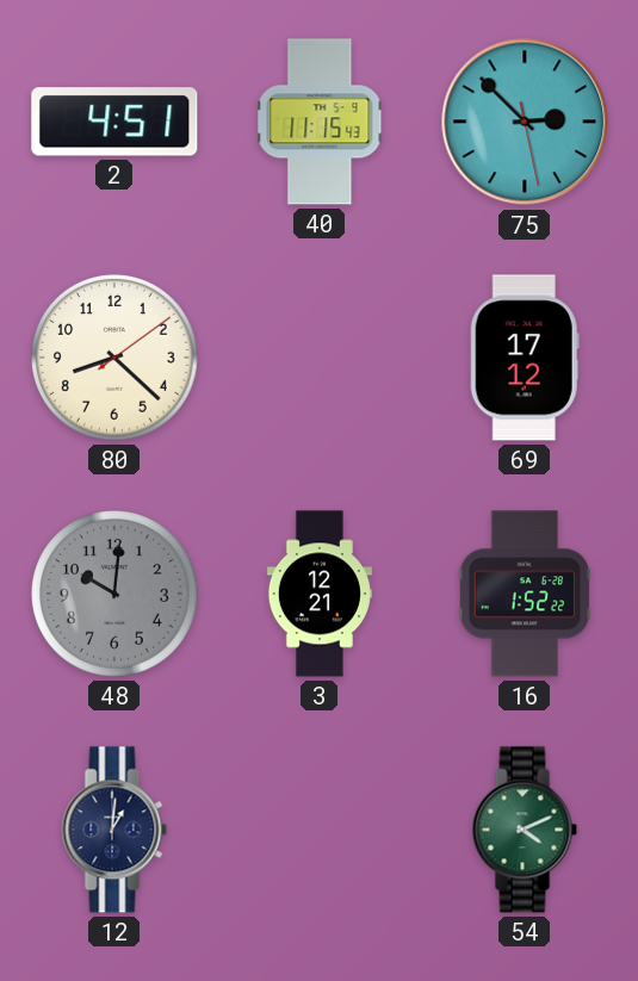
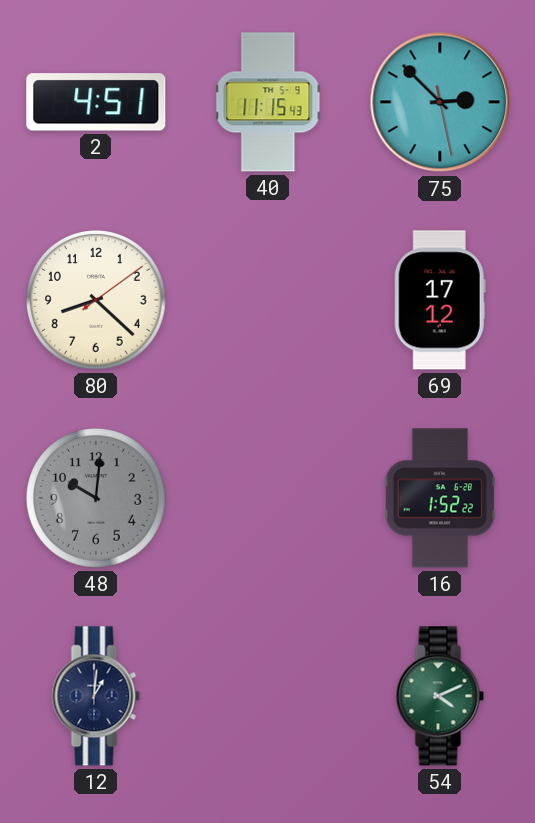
3: 12:21 -> none (320, 594)
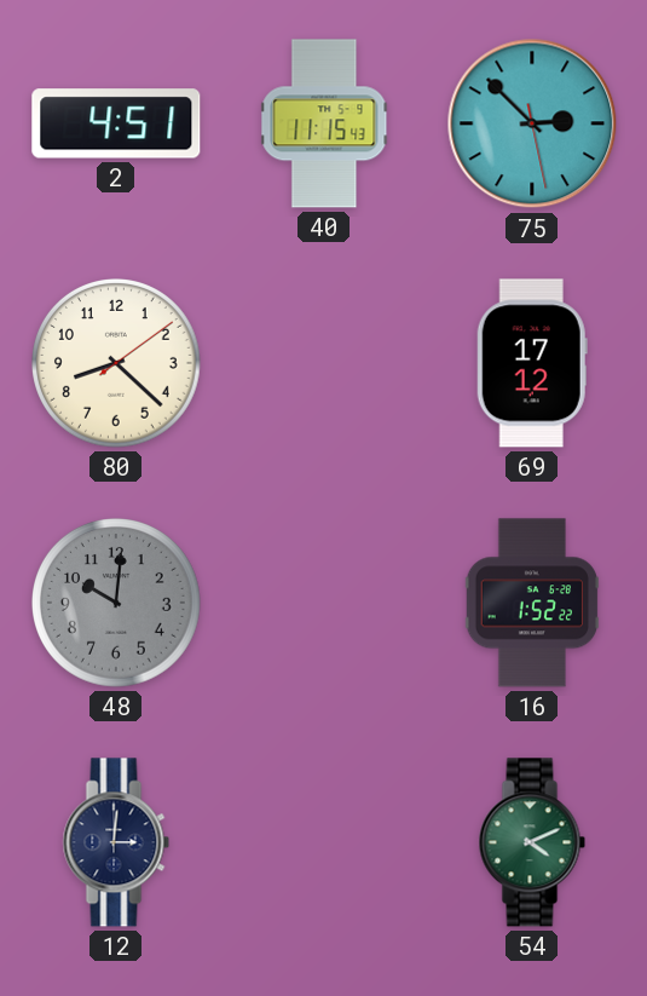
12: 1:01 -> 3:01 (116, 842)
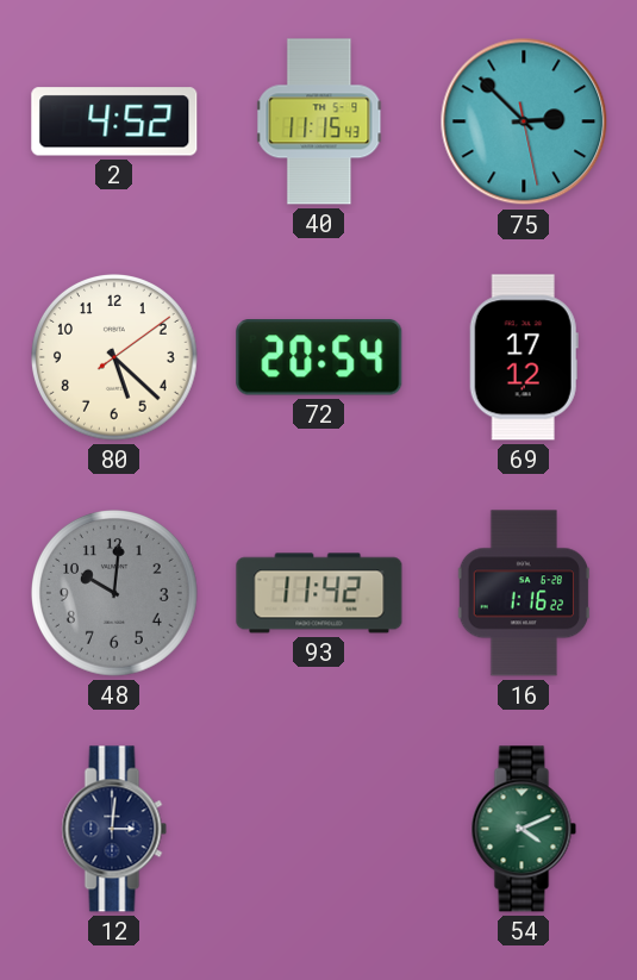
2: 4:51 -> 4:52 (114, 121)
80: 8:22 -> 5:22 (115, 358)
72: none -> 20:54 (319, 357)
93: none -> 11:42 (319, 593)
16: 1:52 -> 1:16 (524, 593)
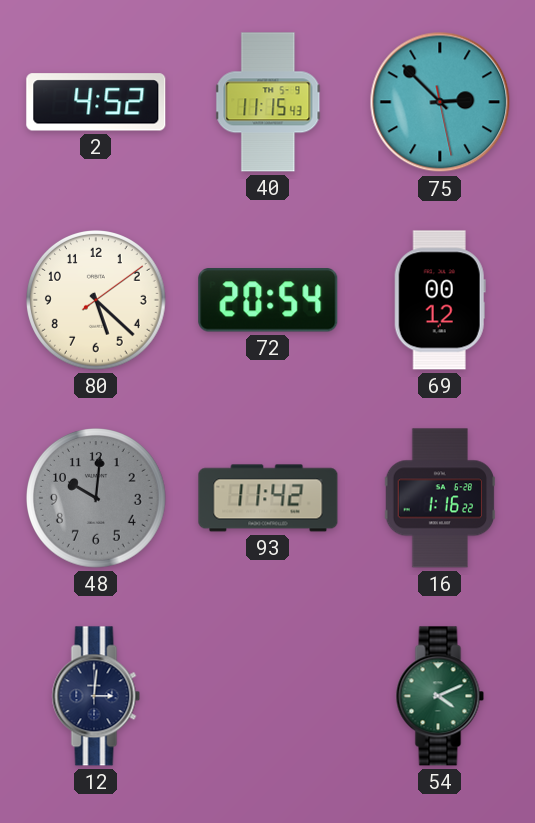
69: 17:12 -> 00:12 (440, 300)
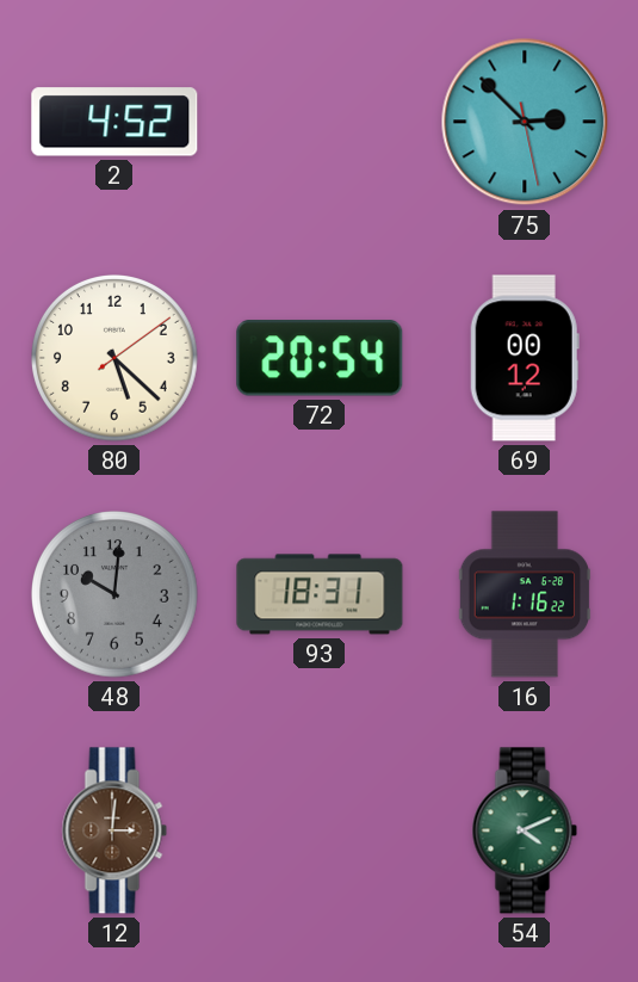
40: 11:15 -> none (268, 102)
93: 11:42 -> 18:31 (320, 594)
12 dial: navy -> brown (114, 830)
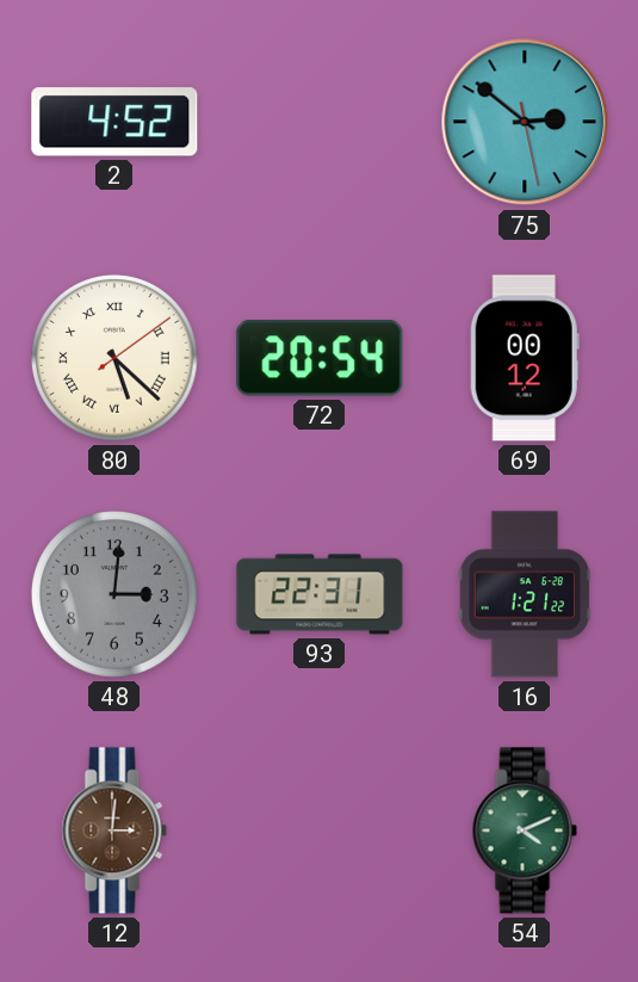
75: 2:52 -> 2:51 (525, 122)
80 numerals: Arabic -> Roman (116, 359)
48: 10:01 -> 3:01 (116, 595)
93: 18:31 -> 22:31 (320, 594)
16: 1:16 -> 1:21 (525, 594)
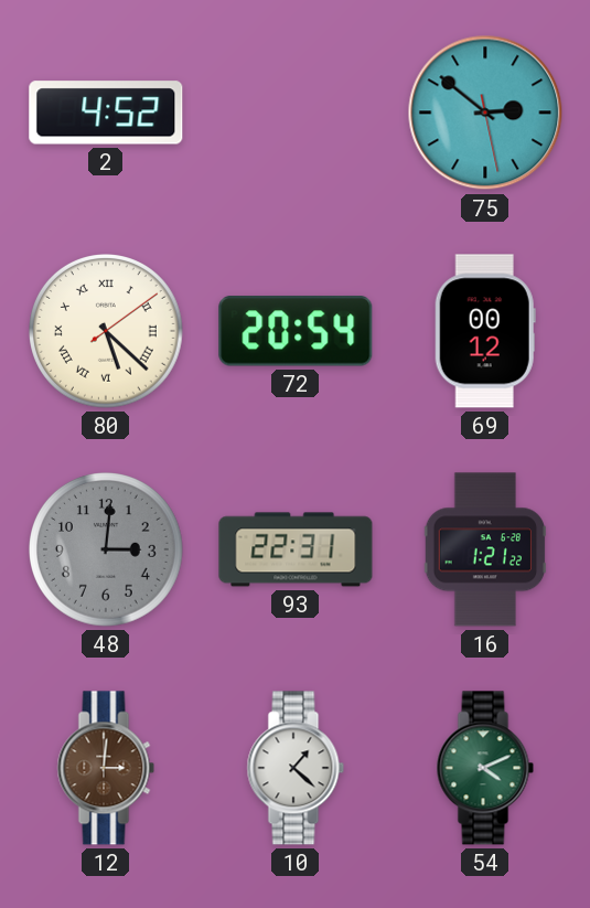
10: none -> 1:22 (296, 768)
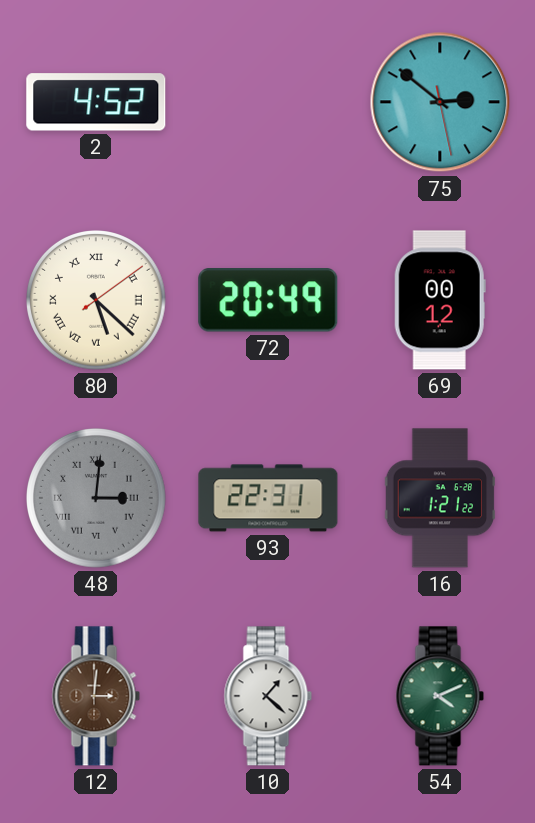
72: 20:54 -> 20:49 (268, 300)
48 numerals: Arabic -> Roman (97, 499)
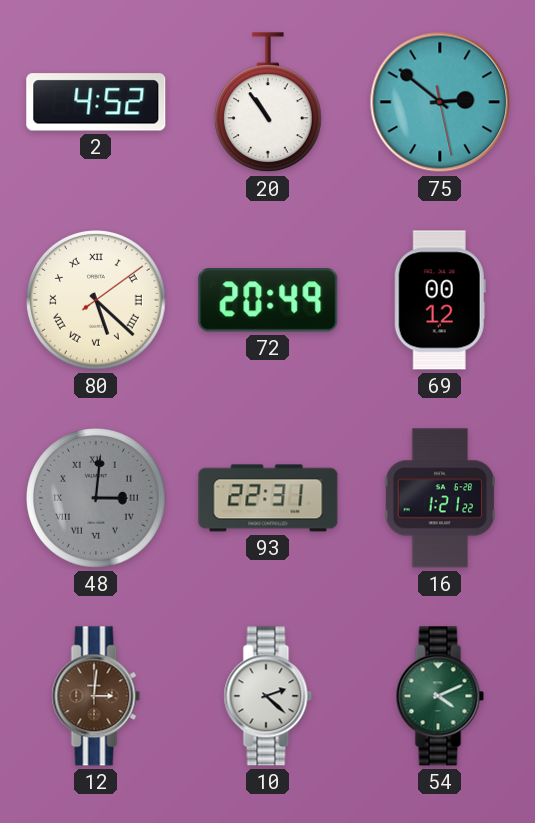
20: none -> 10:54 (268, 103)
10: 1:22 -> 2:22 (268, 696)
